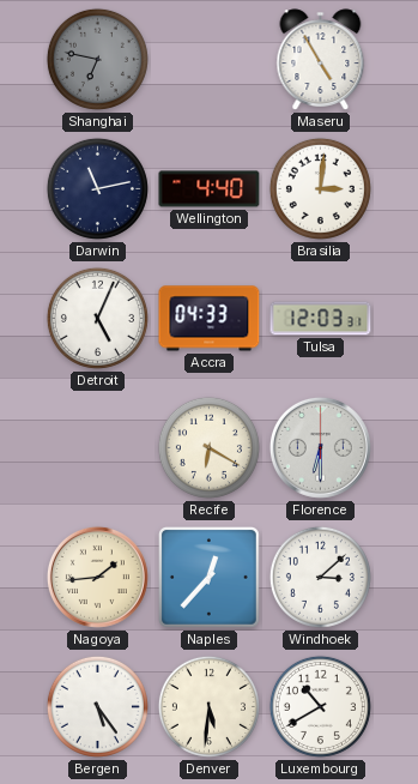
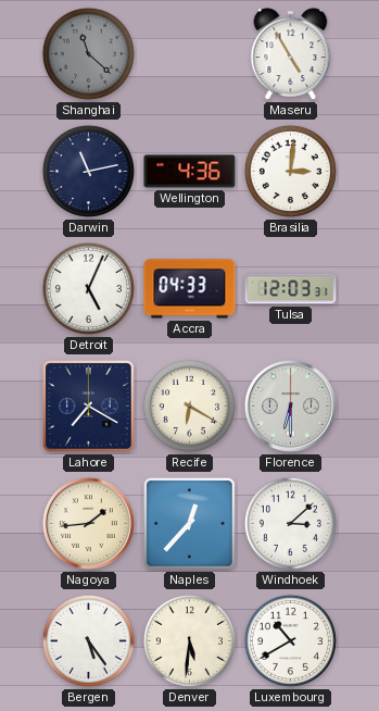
Shanghai: 6:47 -> 11:22 (88, 53)
Wellington: 4:40 -> 4:36 (190, 172)
Lahore: none -> 7:20 (89, 407)
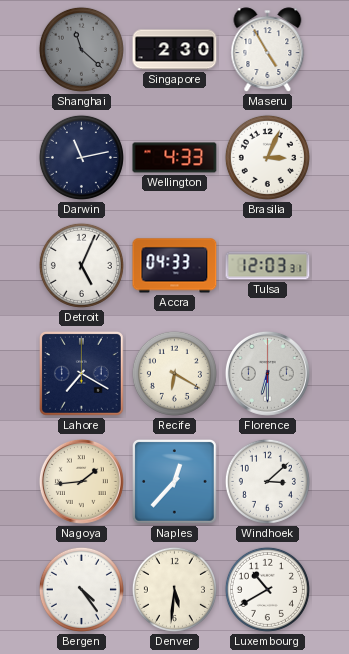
Singapore: none -> 2:30 (175, 50)
Wellington: 4:36 -> 4:33 (175, 158)
Brasilia: 3:01 -> 3:04 (267, 157)
Bergen: 5:24 -> 4:24 (81, 589)
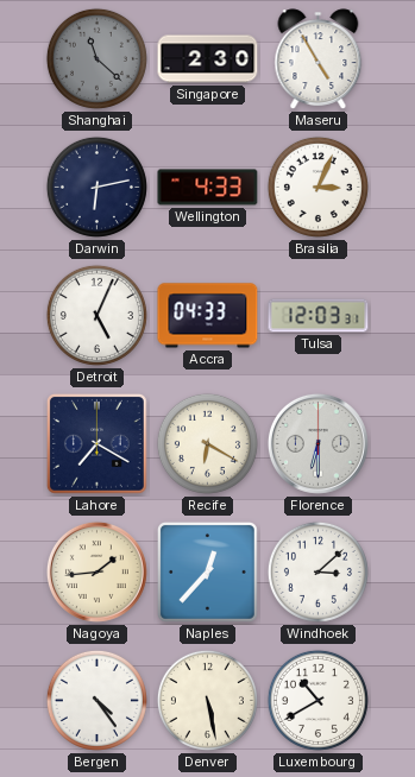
Darwin: 11:13 -> 6:13 (96, 187)
Denver: 5:31 -> 5:28 (207, 700)
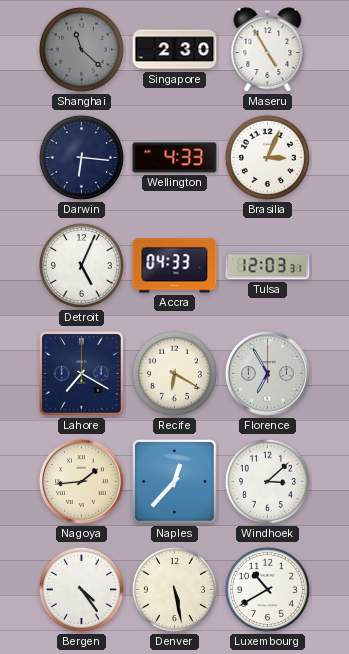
Darwin: 6:13 -> 6:16 (81, 157)
Florence: 6:30 -> 6:55 (267, 373)
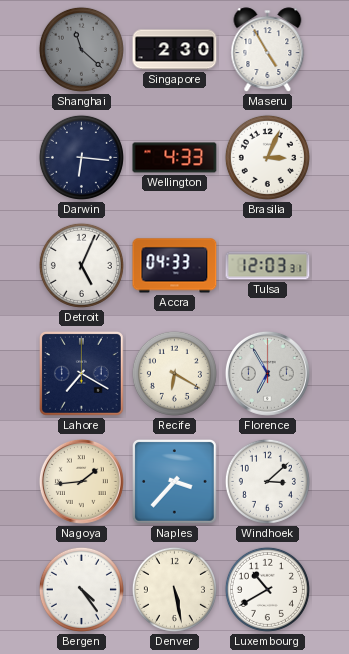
Naples: 12:37 -> 3:37 (175, 482)
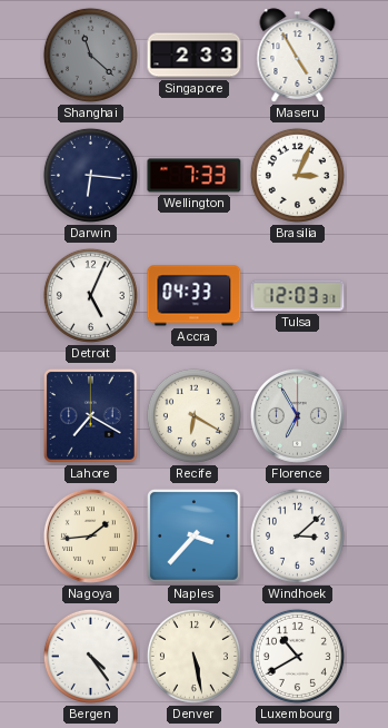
Singapore: 2:30 -> 2:33 (195, 56)
Wellington: 4:33 -> 7:33 (195, 176)
